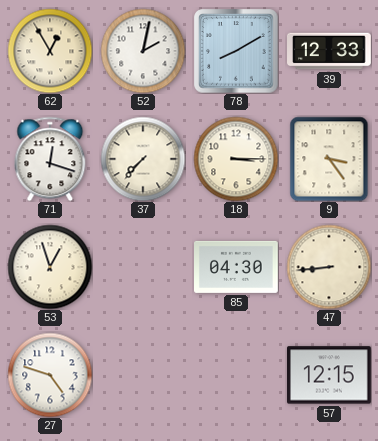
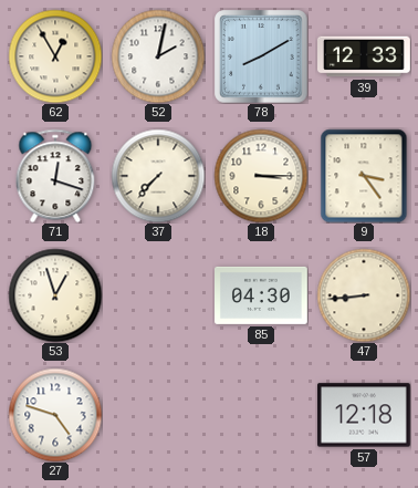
57: 12:15 -> 12:18 (364, 415)
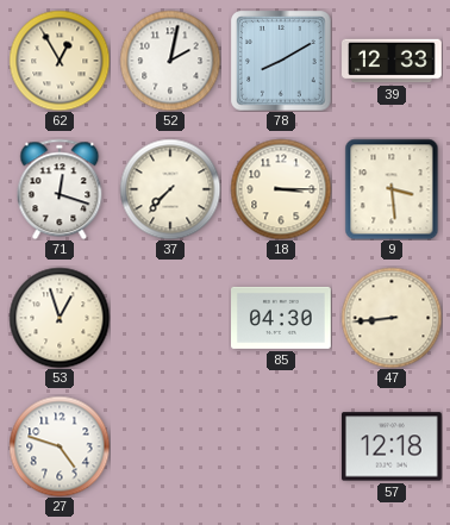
9: 3:24 -> 3:29 (392, 189)
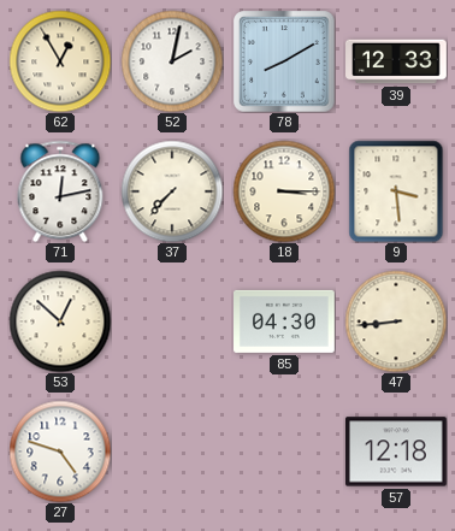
71: 12:18 -> 12:13 (60, 191)
53: 12:57 -> 12:52 (60, 321)
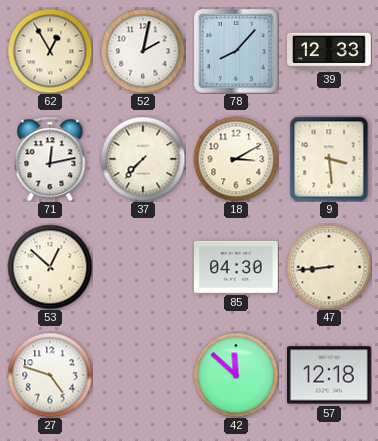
78: 8:10 -> 8:07 (236, 51)
18: 3:15 -> 3:10 (236, 159)
42: none -> 11:52 (236, 375)
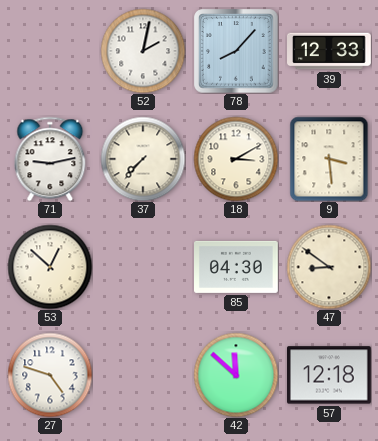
62: 12:55 -> none (50, 51)
71: 12:13 -> 9:13 (50, 159)
47: 8:44 -> 8:51 (329, 267)
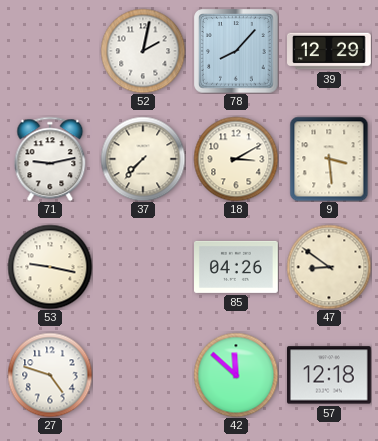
39: 12:33 -> 12:29 (330, 51)
53: 12:52 -> 9:17 (50, 267)
85: 04:30 -> 04:26 (237, 267)
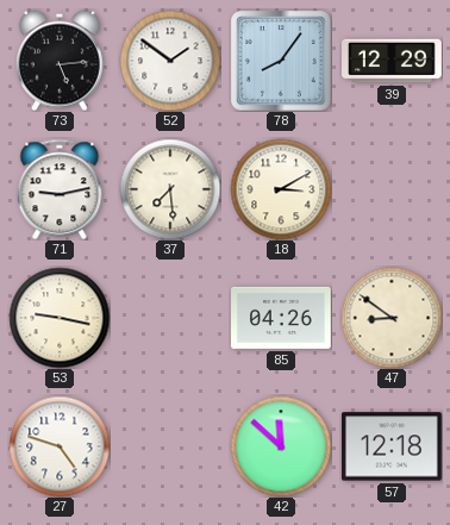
73: none -> 5:14 (60, 61)
52: 2:02 -> 1:51 (170, 61)
78: 8:07 -> 8:06 (281, 61)
37: 7:37 -> 7:29 (170, 189)
9: 3:29 -> none (329, 159)
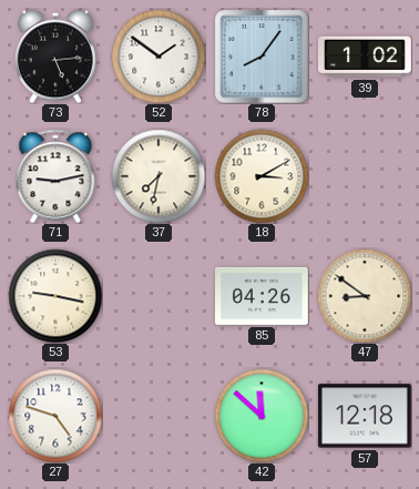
39: 12:29 -> 1:02 (366, 57)
37: 7:29 -> 7:32 (159, 176)
